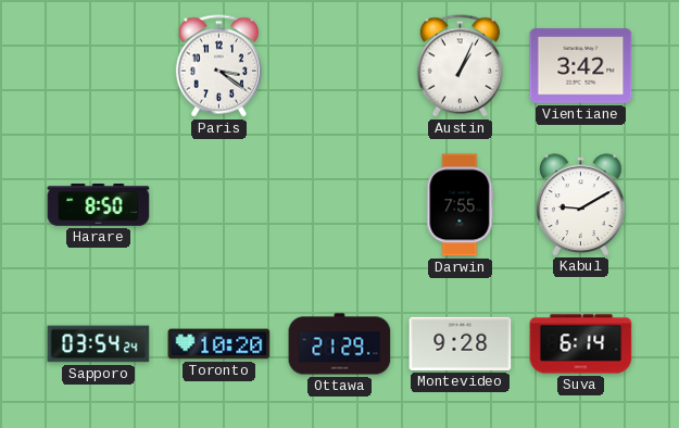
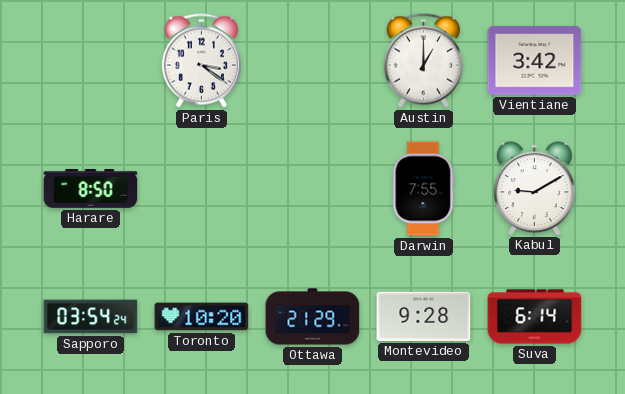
Austin: 1:04 -> 1:00 (423, 61)
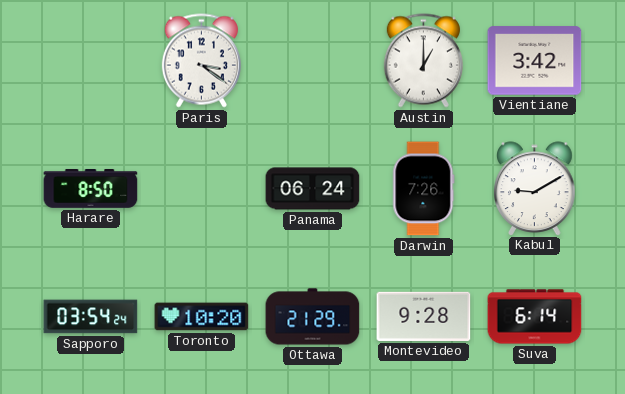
Panama: none -> 06:24 (313, 189)
Darwin: 7:55 -> 7:26 (424, 189)
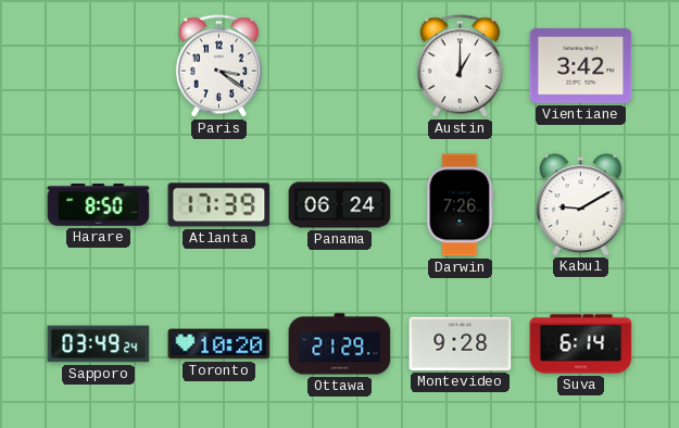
Atlanta: none -> 17:39 (219, 205)
Sapporo: 03:54 -> 03:49 (99, 344)
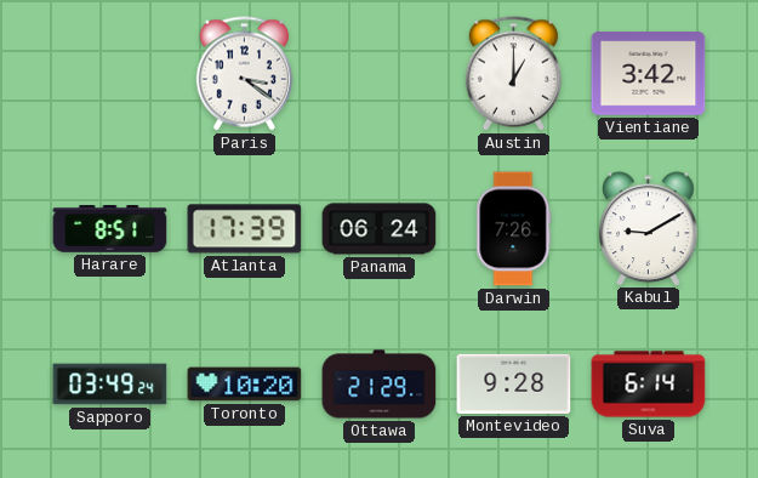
Harare: 8:50 -> 8:51 (110, 229)
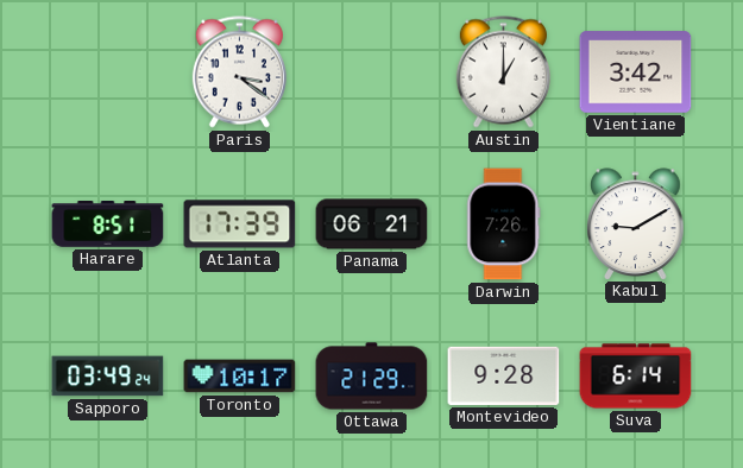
Panama: 06:24 -> 06:21 (372, 224)
Toronto: 10:20 -> 10:17 (240, 377)
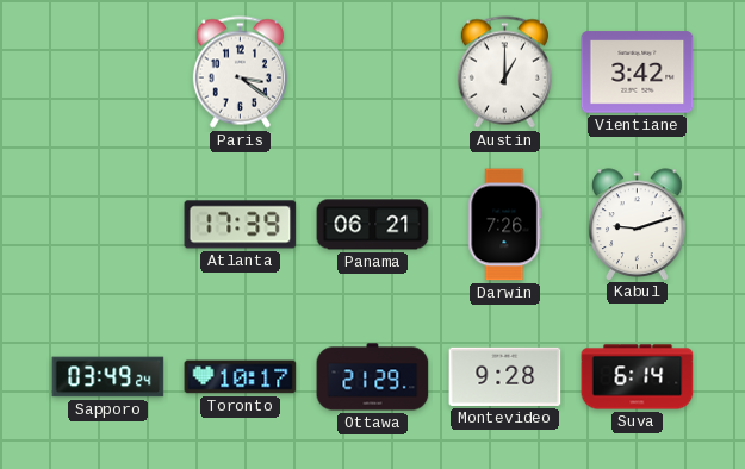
Harare: 8:51 -> none (108, 224)
Kabul: 9:10 -> 9:12 (638, 224)
